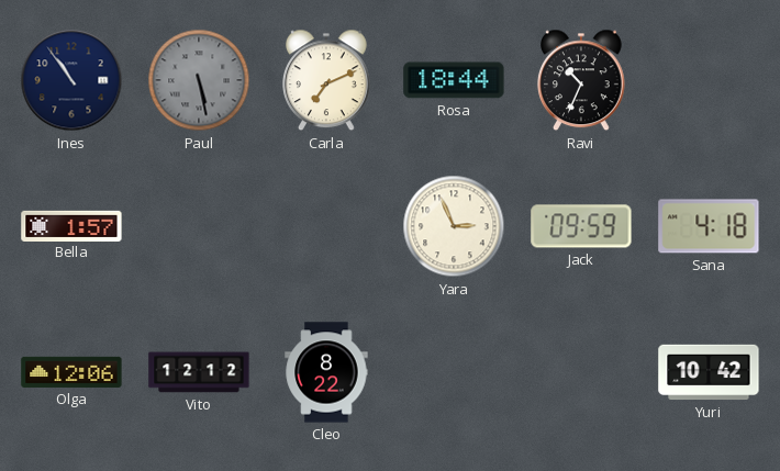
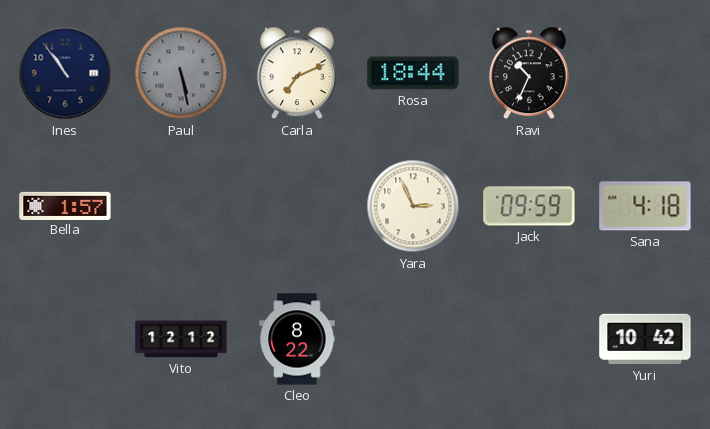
Olga: 12:06 -> none (71, 372)
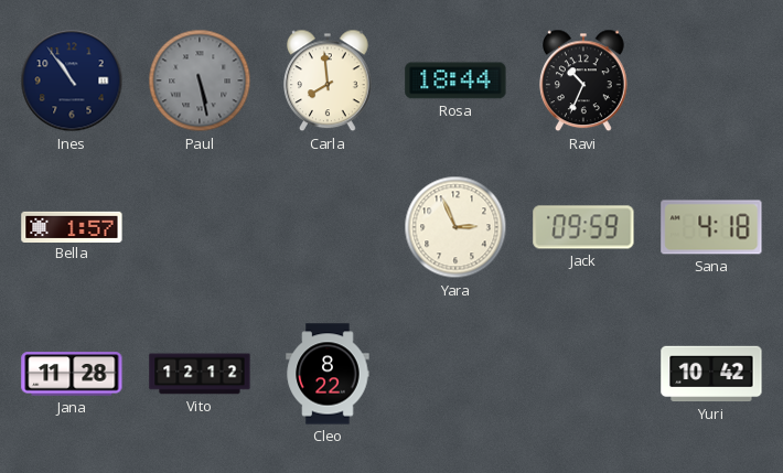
Carla: 7:11 -> 7:59 (329, 80)
Jana: none -> 11:28 (72, 374)
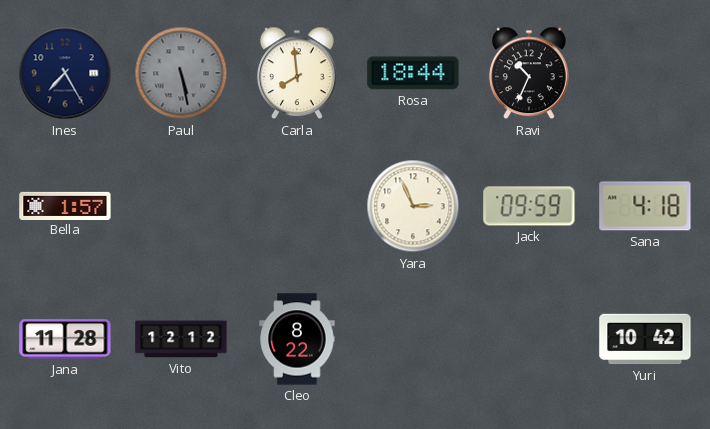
Ines: 10:54 -> 7:25 (65, 73)
